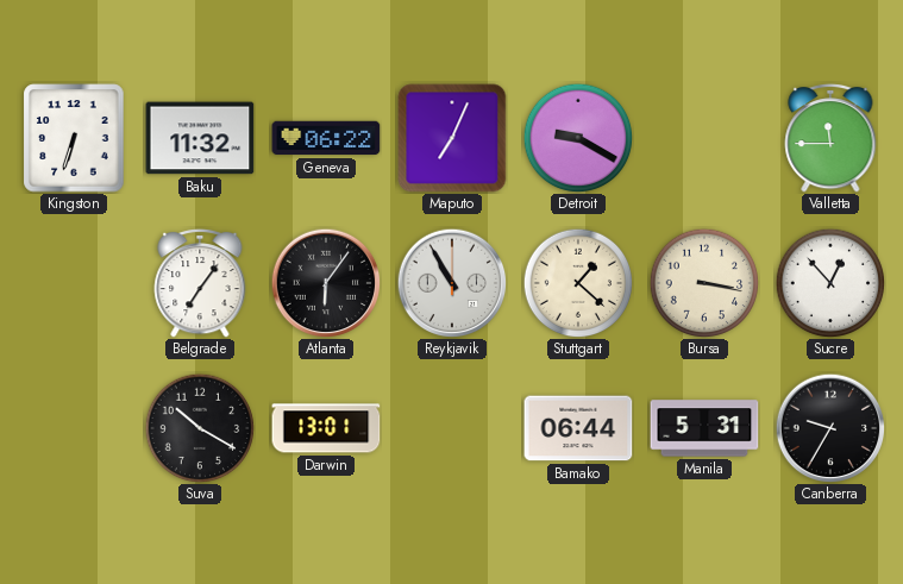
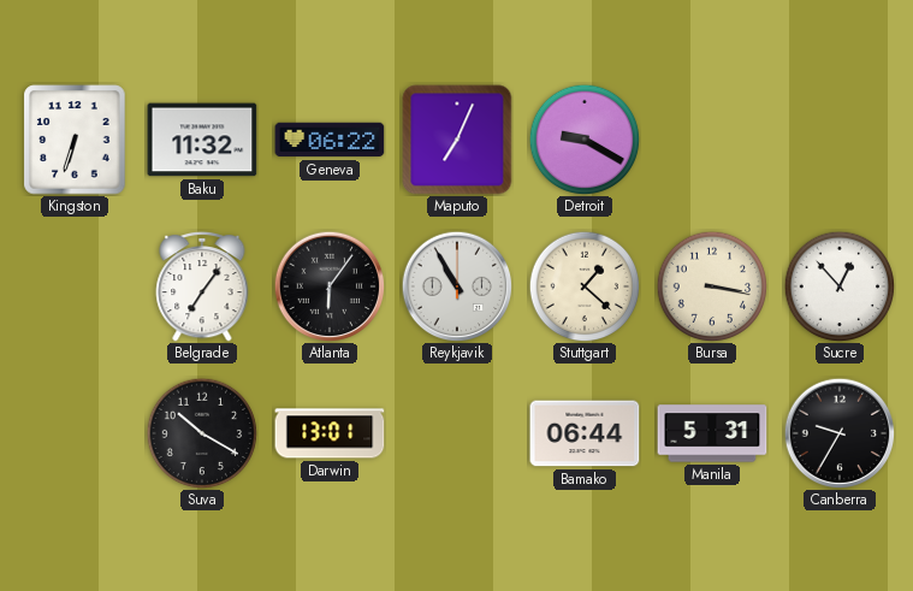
Valletta: 11:45 -> none (830, 138)
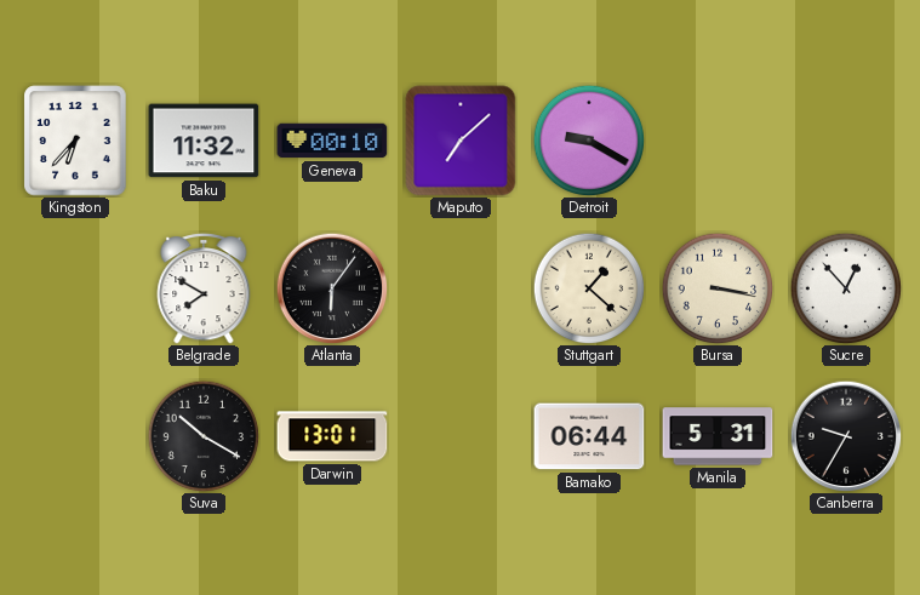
Kingston: 6:33 -> 6:37 (75, 141)
Geneva: 06:22 -> 00:10 (332, 141)
Maputo: 7:04 -> 7:08 (461, 141)
Belgrade: 7:06 -> 7:50 (204, 288)
Reykjavik: 10:55 -> none (457, 286)
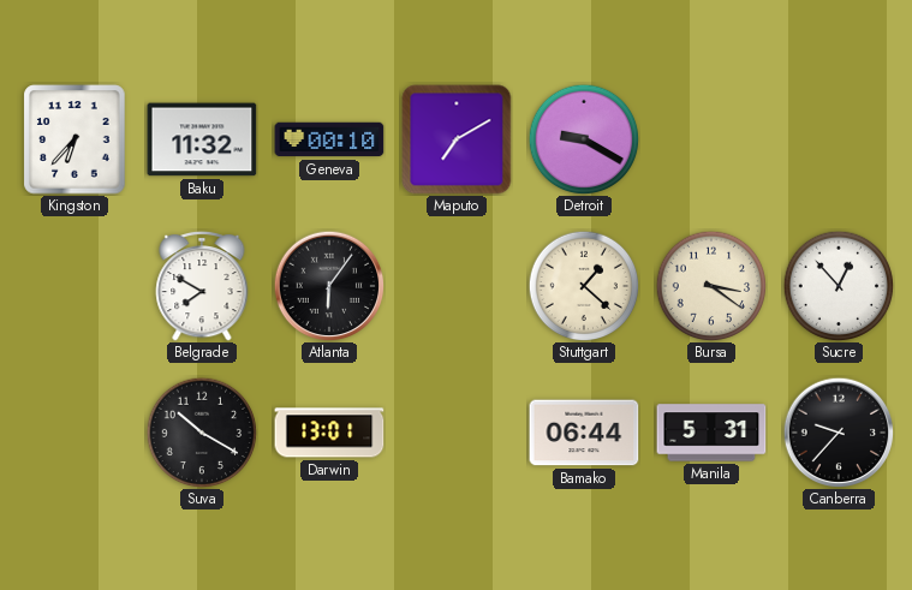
Maputo: 7:08 -> 7:10 (457, 139)
Bursa: 3:17 -> 3:21 (711, 286)
Canberra: 9:35 -> 9:37 (839, 433)
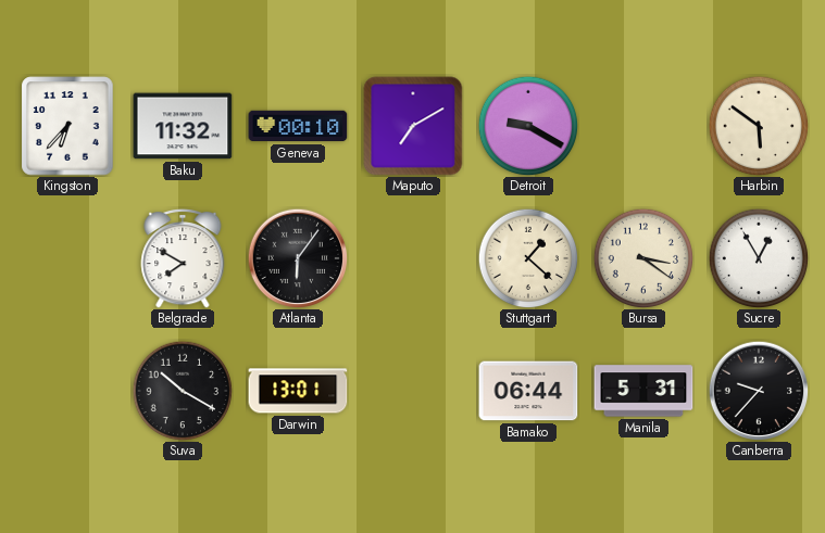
Harbin: none -> 5:51 (759, 126)
Sucre: 12:53 -> 12:55 (759, 258)
